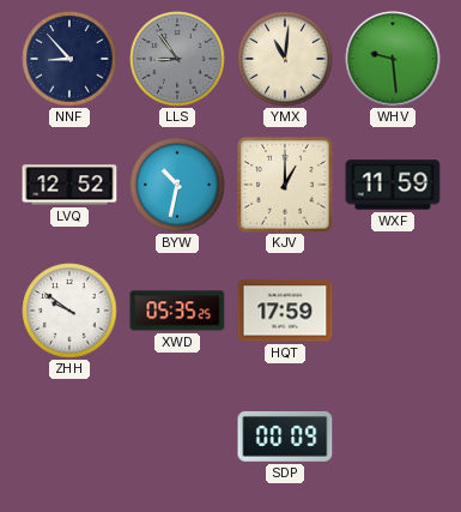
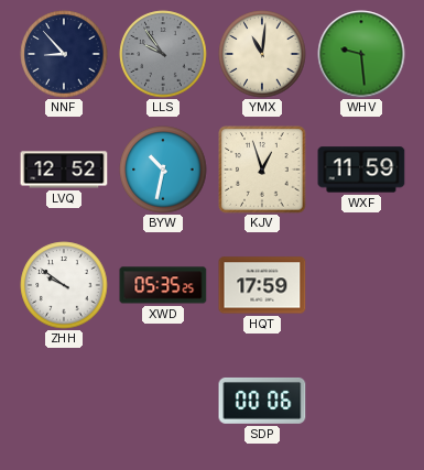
LLS: 8:54 -> 9:54 (163, 54)
KJV: 1:00 -> 12:57 (262, 170)
SDP: 00:09 -> 00:06 (262, 401)
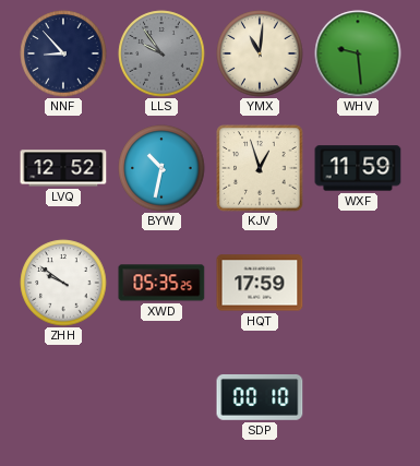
SDP: 00:06 -> 00:10 (260, 397)
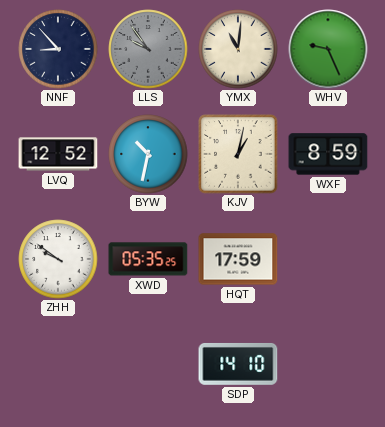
WHV: 9:29 -> 9:26 (328, 49)
KJV: 12:57 -> 1:02 (238, 154)
WXF: 11:59 -> 8:59 (328, 154)
SDP: 00:10 -> 14:10 (238, 364)
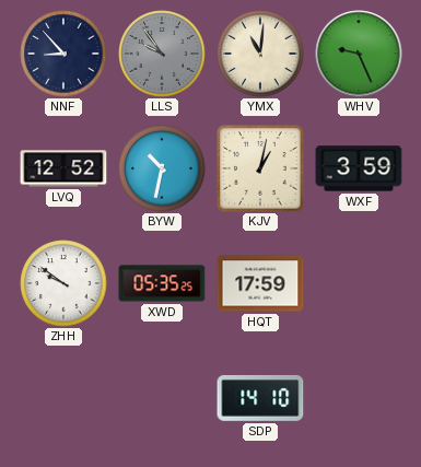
WXF: 8:59 -> 3:59 (359, 168)
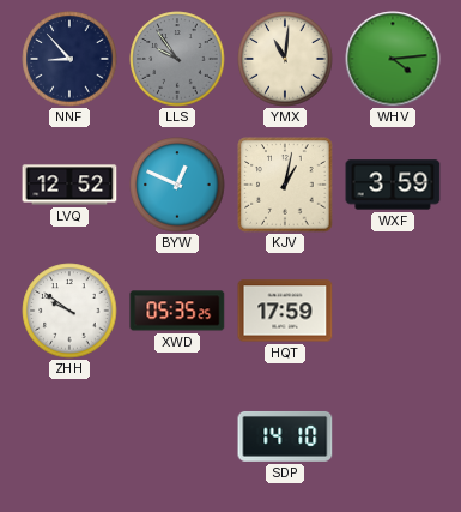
WHV: 9:26 -> 4:14 (393, 59)
BYW: 10:32 -> 12:49 (177, 185)
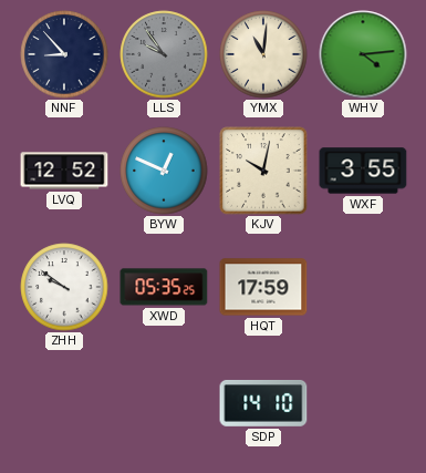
KJV: 1:02 -> 10:02 (263, 171)
WXF: 3:59 -> 3:55 (363, 171)
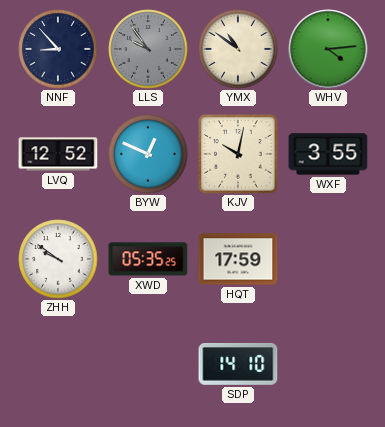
YMX: 11:01 -> 10:51 (238, 49)
